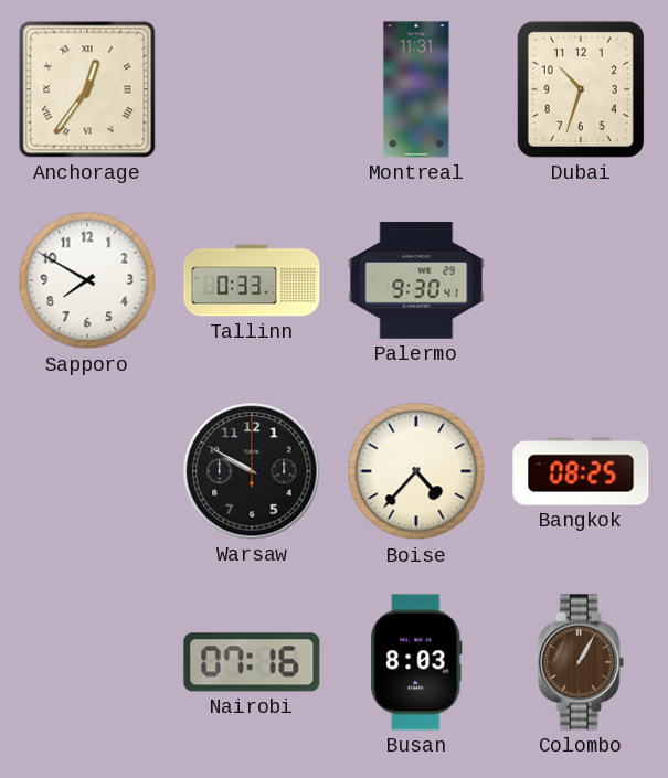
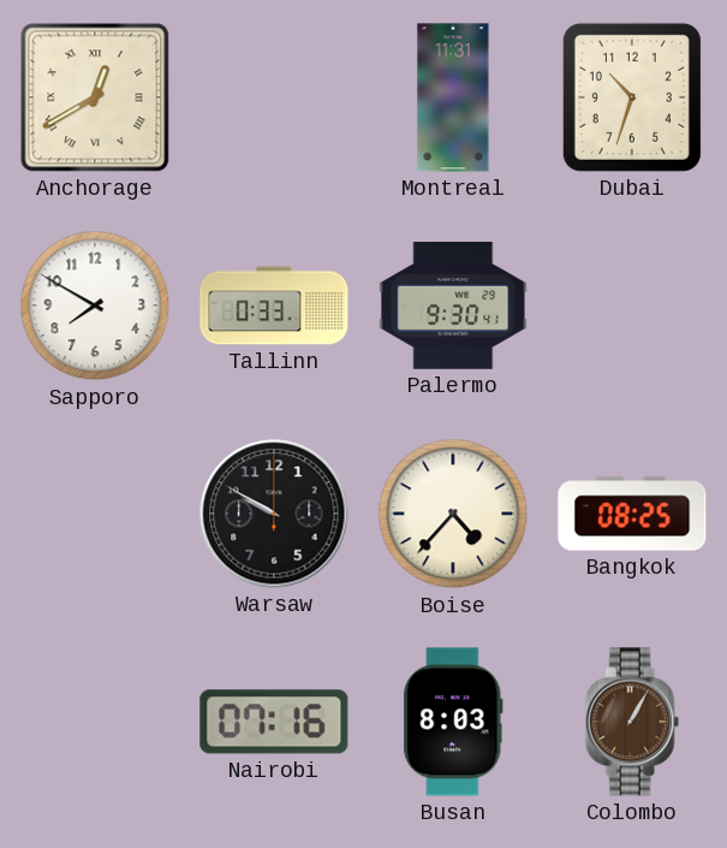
Anchorage: 12:36 -> 12:40 (95, 97)
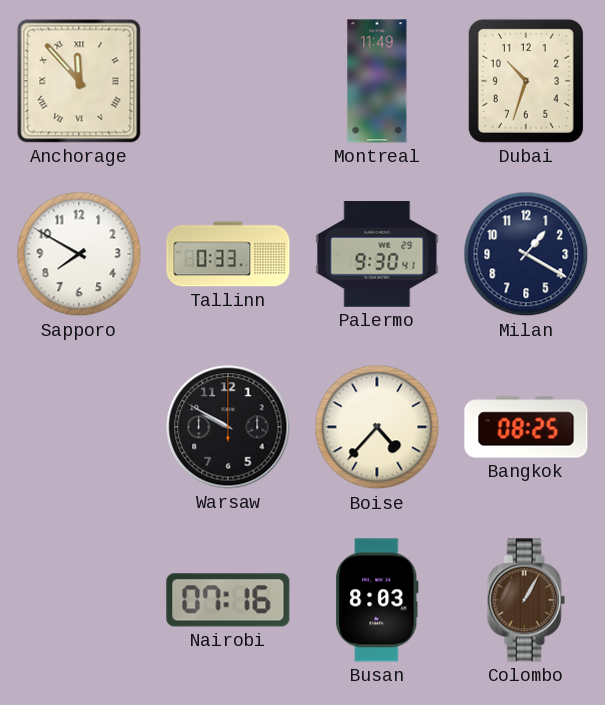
Anchorage: 12:40 -> 11:53 (79, 81)
Montreal: 11:31 -> 11:49 (377, 81)
Milan: none -> 1:20 (526, 254)
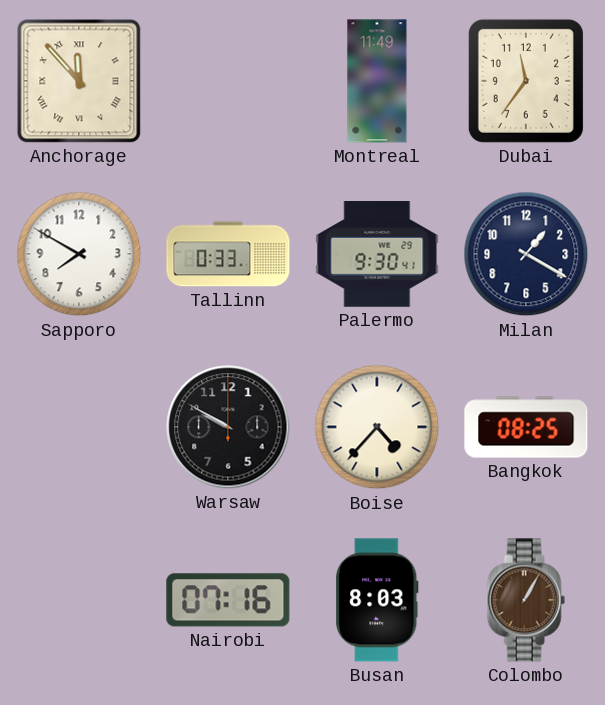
Dubai: 10:33 -> 11:36 (526, 81)
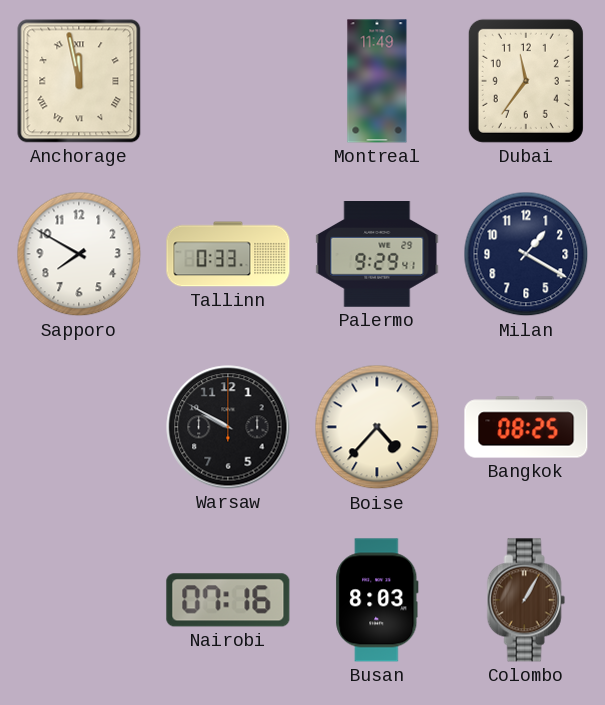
Anchorage: 11:53 -> 11:58 (79, 81)
Palermo: 9:30 -> 9:29 (377, 255)
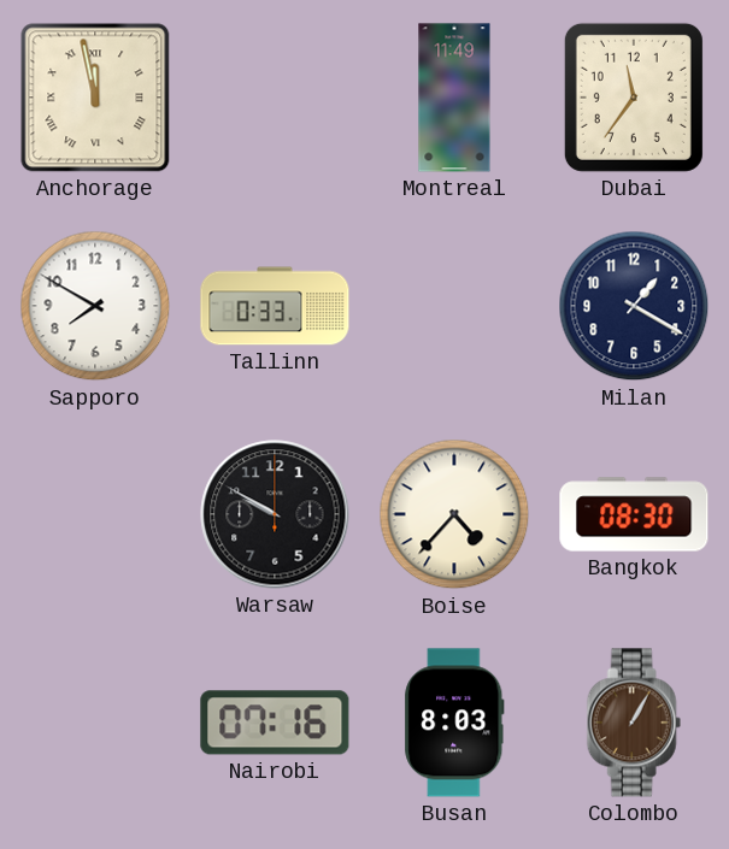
Palermo: 9:29 -> none (377, 255)
Bangkok: 08:25 -> 08:30 (634, 514)
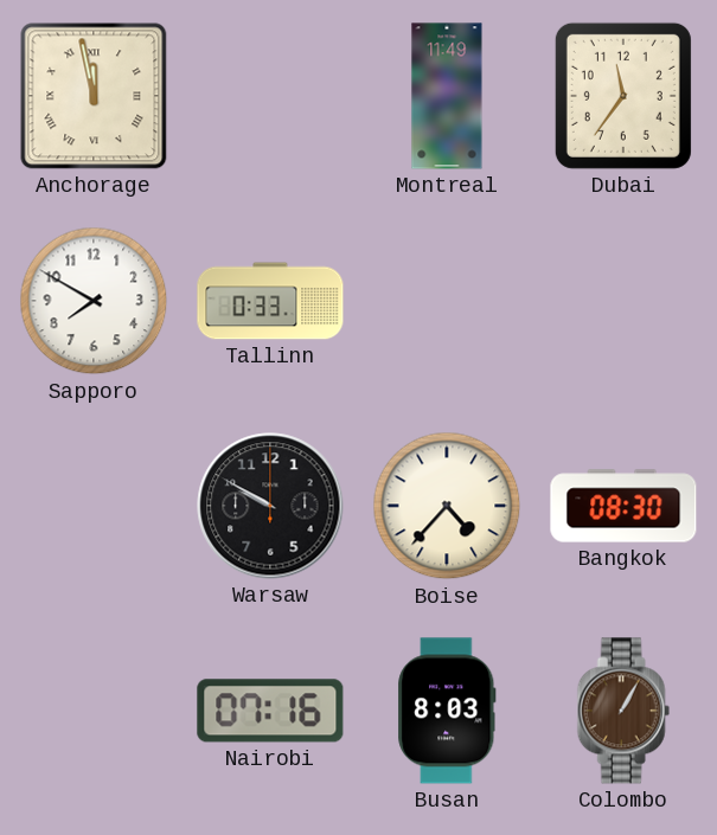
Milan: 1:20 -> none (634, 306)
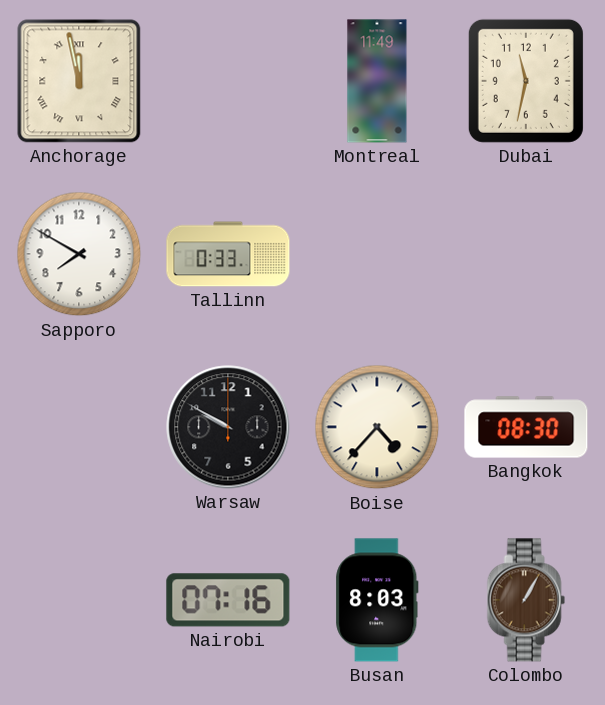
Dubai: 11:36 -> 11:32 (526, 81)
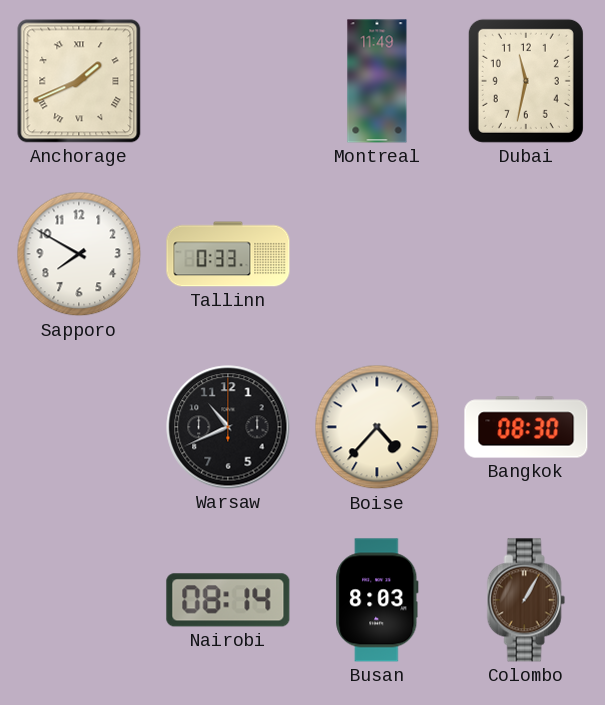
Anchorage: 11:58 -> 1:41 (79, 81)
Warsaw: 9:50 -> 10:41 (228, 427)
Nairobi: 07:16 -> 08:14 (228, 600)
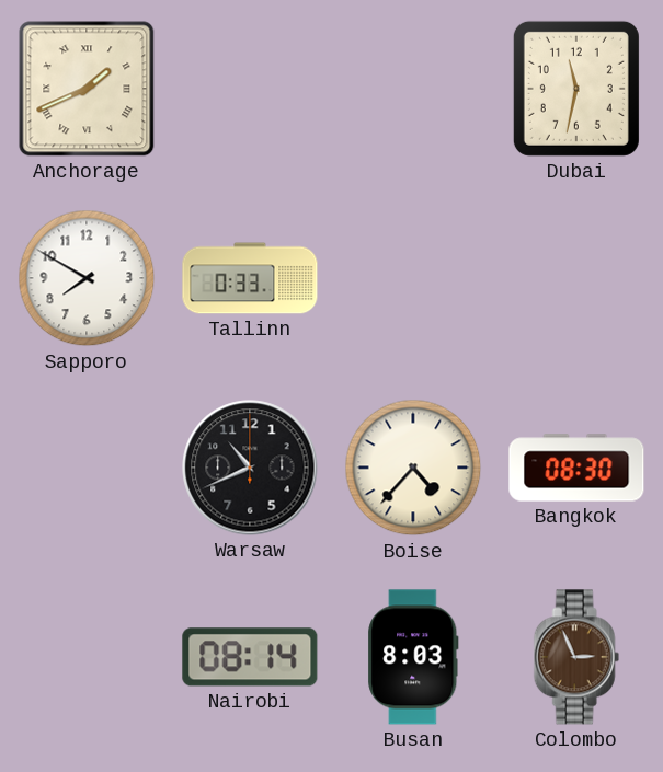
Montreal: 11:49 -> none (377, 81)
Colombo: 1:05 -> 2:56 (576, 657)
